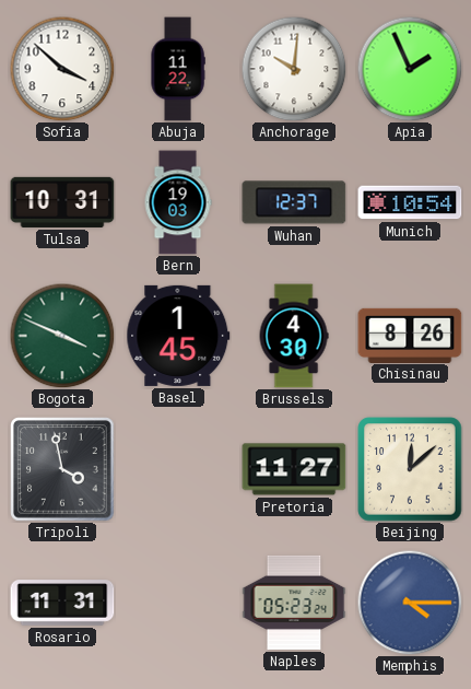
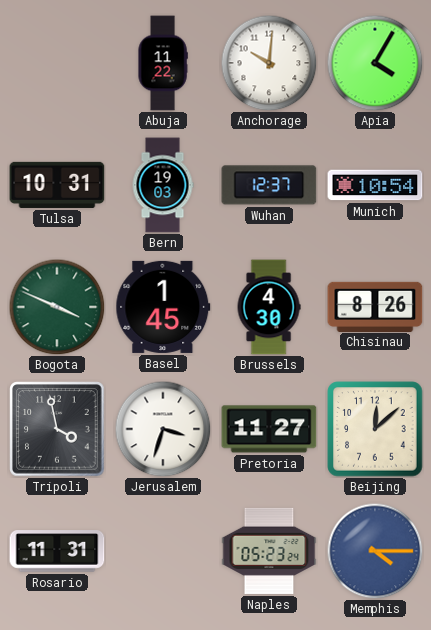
Sofia: 3:52 -> none (62, 69)
Apia: 1:56 -> 4:05 (375, 63)
Jerusalem: none -> 3:33 (163, 429)
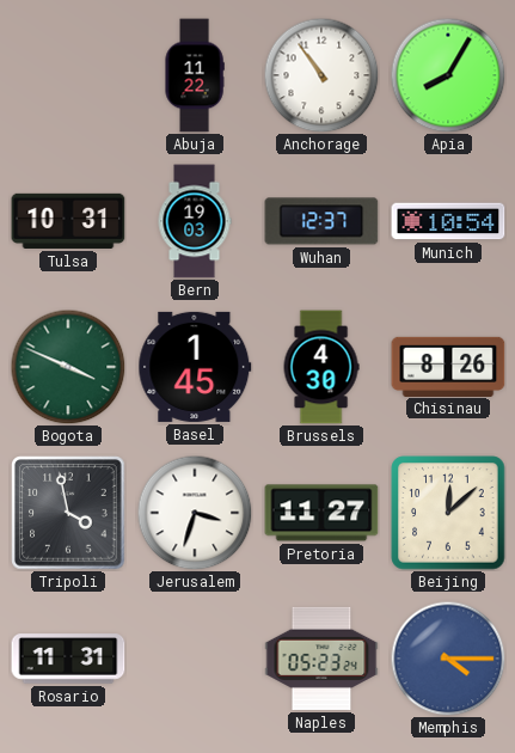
Anchorage: 10:01 -> 10:54 (321, 75)
Apia: 4:05 -> 8:05 (448, 75)
